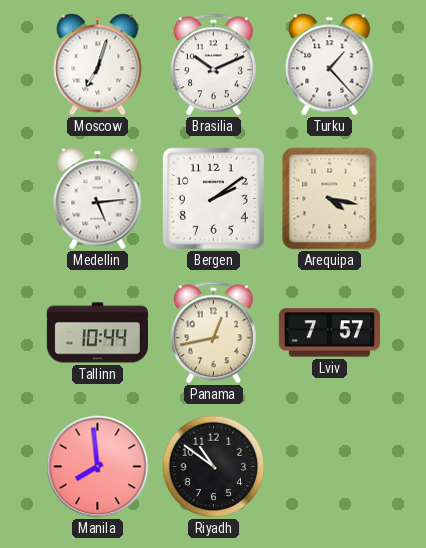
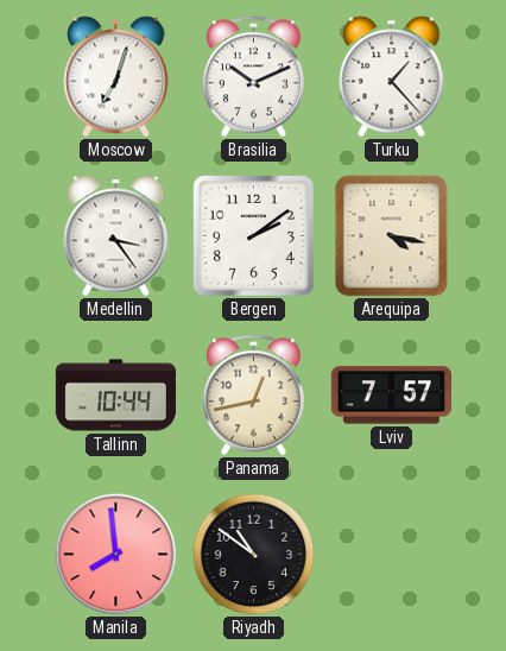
Medellin: 5:14 -> 3:24 (116, 236)
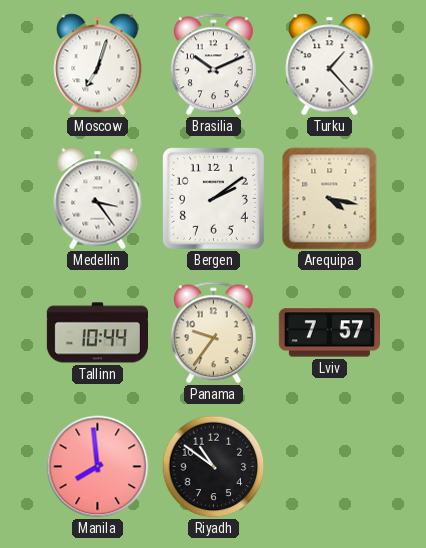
Panama: 12:43 -> 9:36 (213, 333)
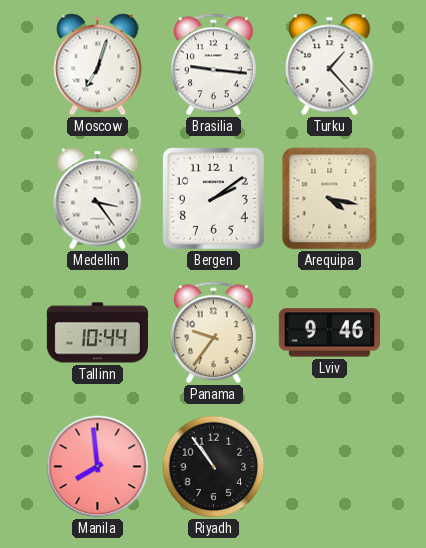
Brasilia: 10:11 -> 9:16 (213, 65)
Lviv: 7:57 -> 9:46 (329, 333)
Riyadh: 10:51 -> 10:54 (214, 467)
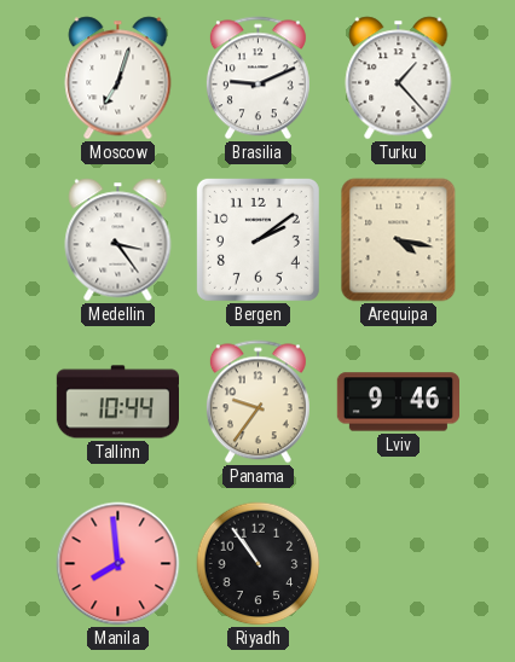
Brasilia: 9:16 -> 9:11 (257, 79)
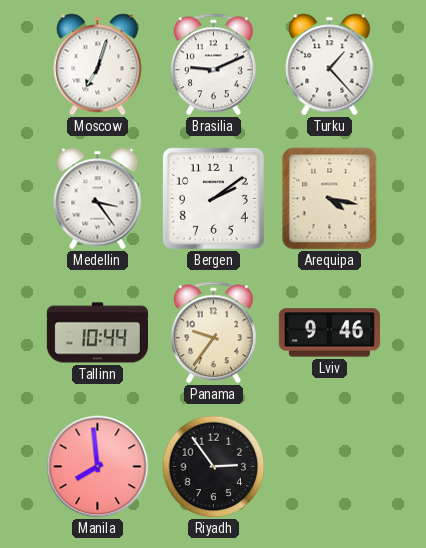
Riyadh: 10:54 -> 2:54 (214, 467)
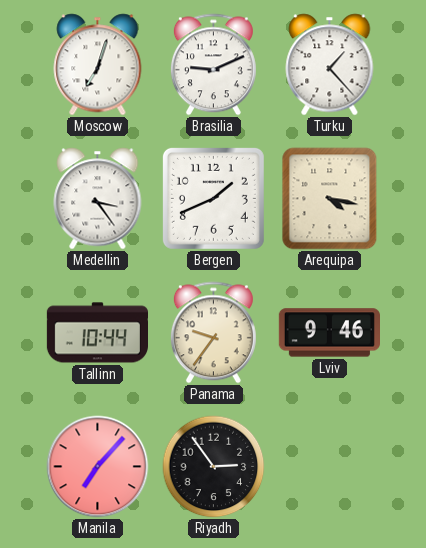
Bergen: 2:09 -> 1:41 (213, 198)
Manila: 7:59 -> 7:07 (98, 467)
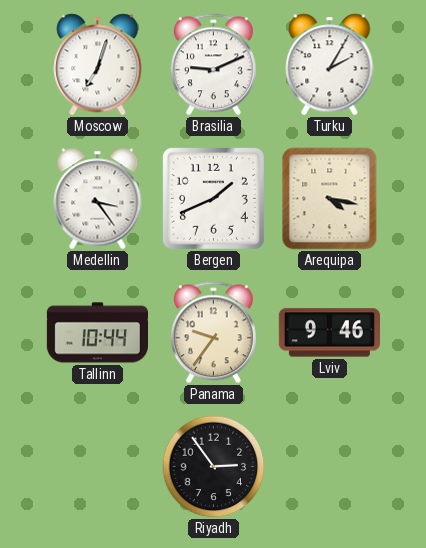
Turku: 1:23 -> 2:05 (330, 65)
Manila: 7:07 -> none (98, 467)
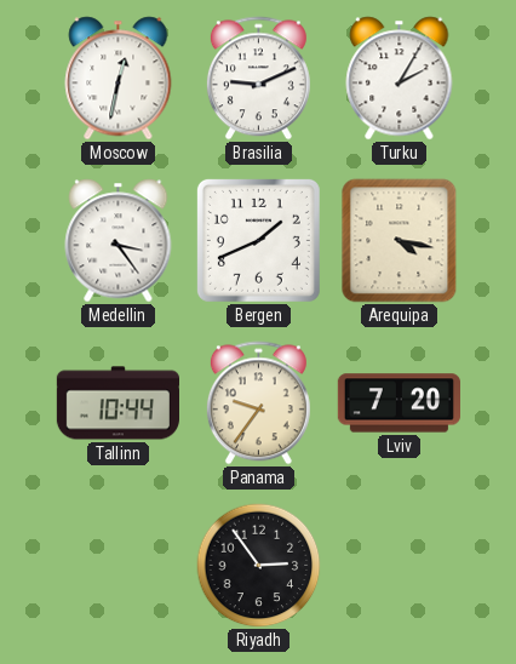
Moscow: 7:03 -> 12:32 (119, 79)
Lviv: 9:46 -> 7:20 (399, 403)
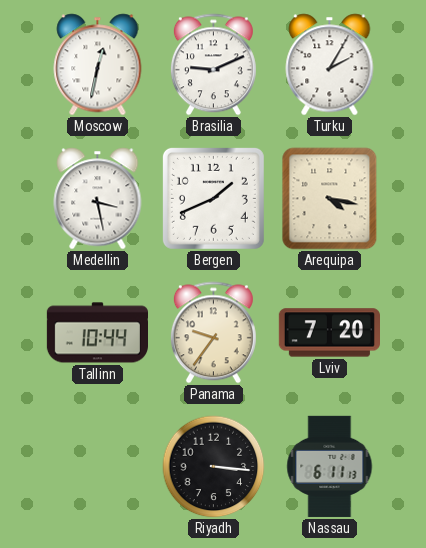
Medellin: 3:24 -> 3:28 (98, 199)
Riyadh: 2:54 -> 3:16 (214, 467)
Nassau: none -> 6:11 (330, 466)
